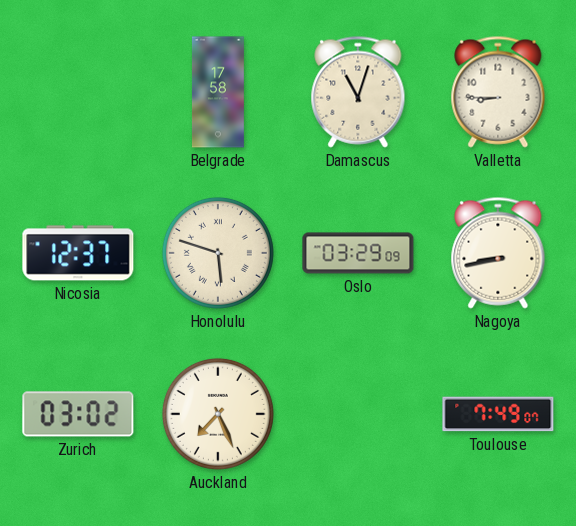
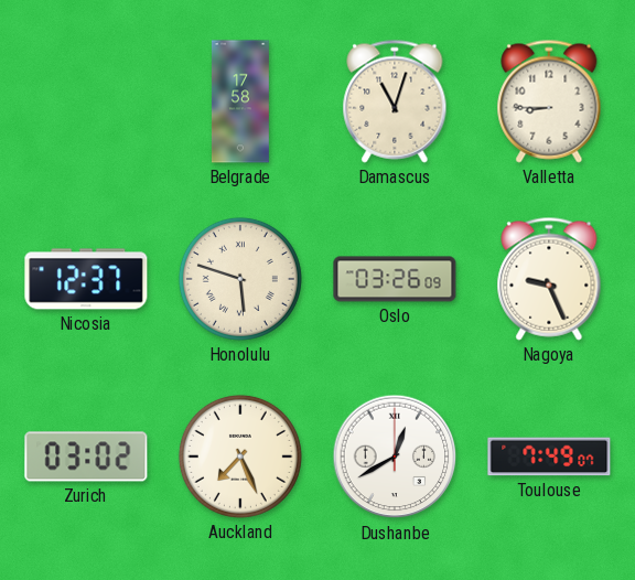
Oslo: 03:29 -> 03:26 (395, 279)
Nagoya: 8:43 -> 9:26 (549, 279)
Dushanbe: none -> 12:40 (395, 457)
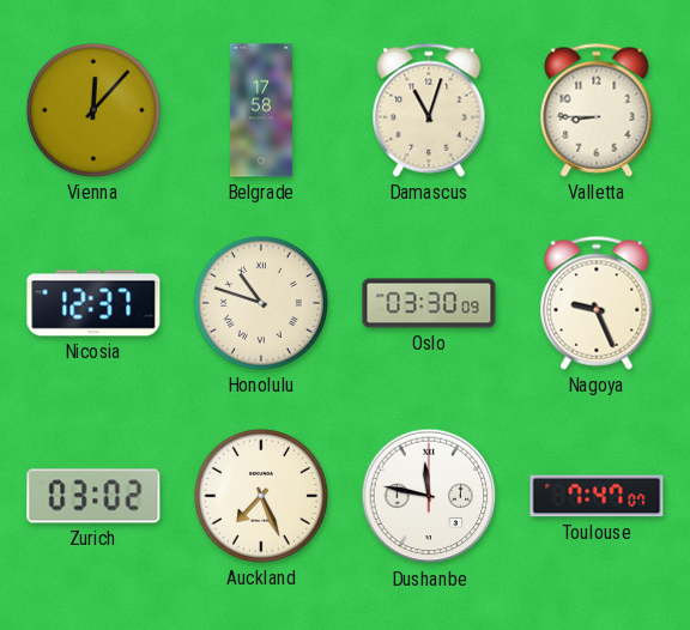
Vienna: none -> 12:07 (93, 110)
Honolulu: 5:48 -> 10:48 (261, 303)
Oslo: 03:26 -> 03:30 (429, 303)
Dushanbe: 12:40 -> 11:47 (429, 496)
Toulouse: 7:49 -> 7:47 (597, 496)
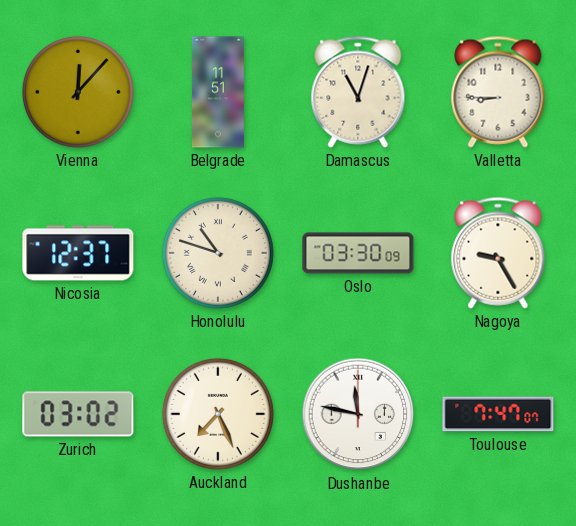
Belgrade: 17:58 -> 11:51 (218, 92)
Nagoya: 9:26 -> 9:25 (498, 253)
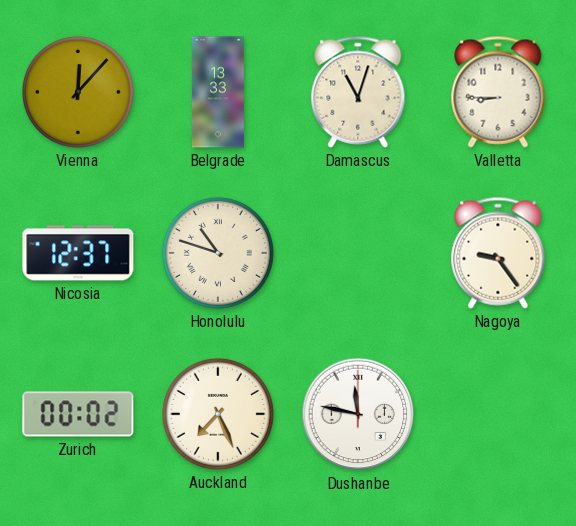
Belgrade: 11:51 -> 13:33 (218, 92)
Oslo: 03:30 -> none (358, 253)
Nagoya: 9:25 -> 9:24 (498, 253)
Zurich: 03:02 -> 00:02 (78, 414)
Toulouse: 7:47 -> none (498, 414)
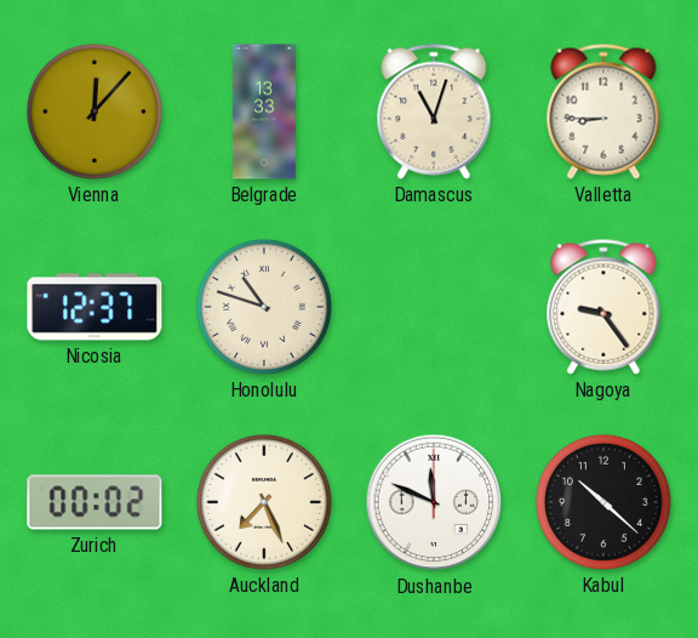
Dushanbe: 11:47 -> 11:49 (434, 502)
Kabul: none -> 10:22 (603, 502)
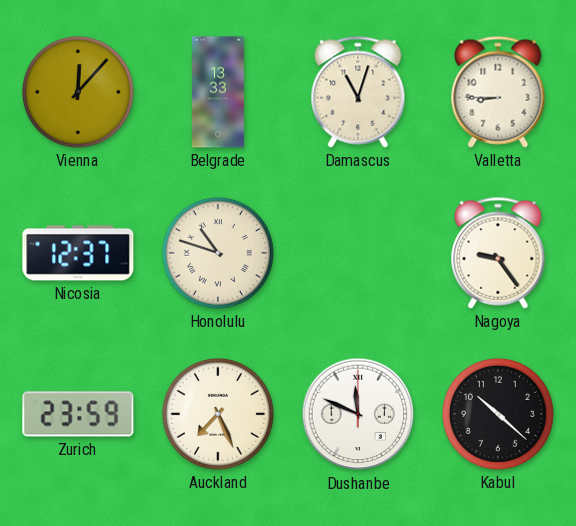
Zurich: 00:02 -> 23:59 (78, 414)
